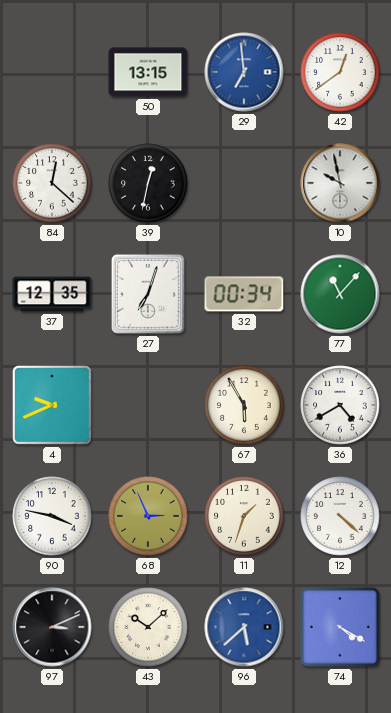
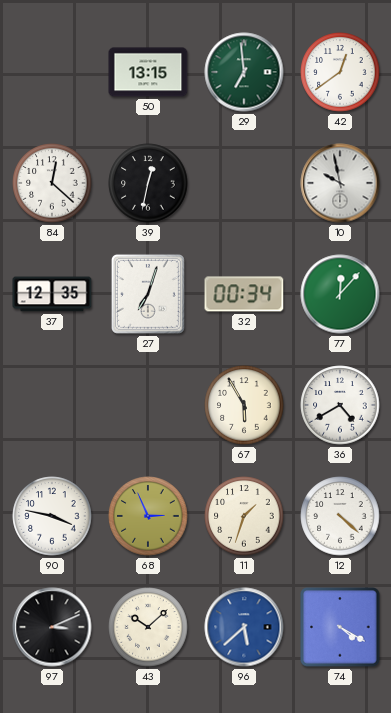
29 dial: blue -> green (244, 72)
77: 11:07 -> 12:07 (340, 294)
4: 9:41 -> none (52, 405)
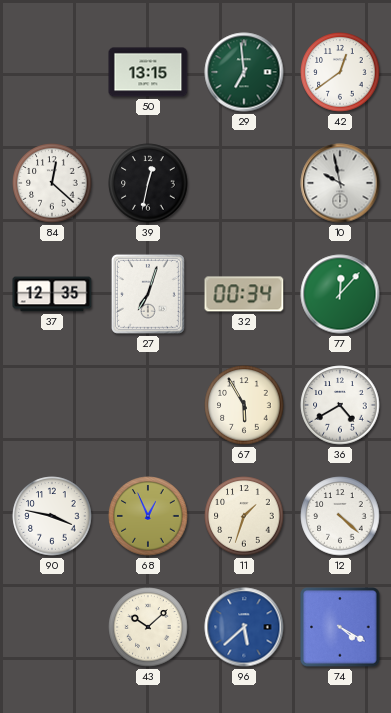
68: 2:56 -> 12:56 (148, 516)
97: 3:11 -> none (52, 627)
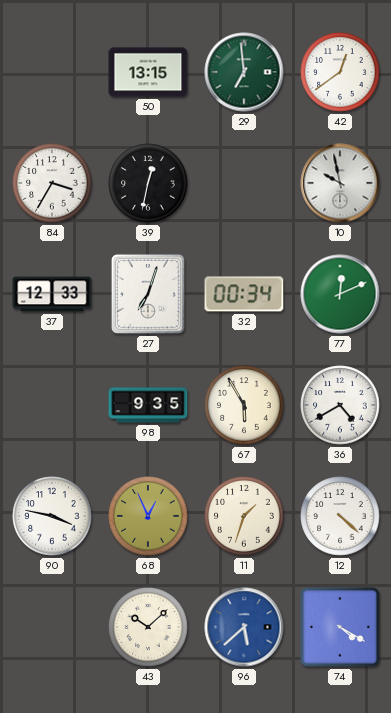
84: 12:22 -> 3:35 (52, 183)
37: 12:35 -> 12:33 (52, 294)
77: 12:07 -> 12:11 (340, 294)
98: none -> 9:35 (148, 405)
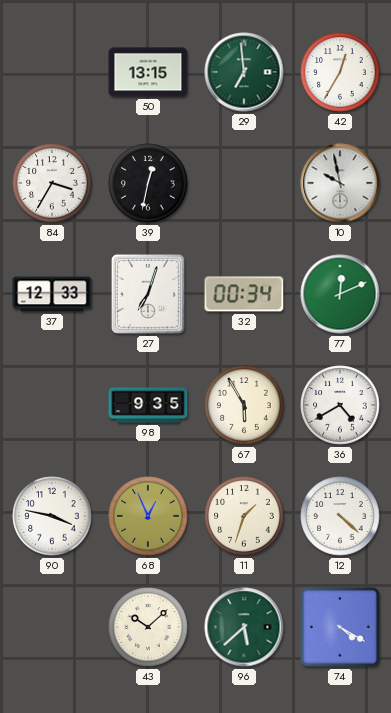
42: 12:39 -> 12:35 (340, 72)
96 dial: blue -> green (244, 627)
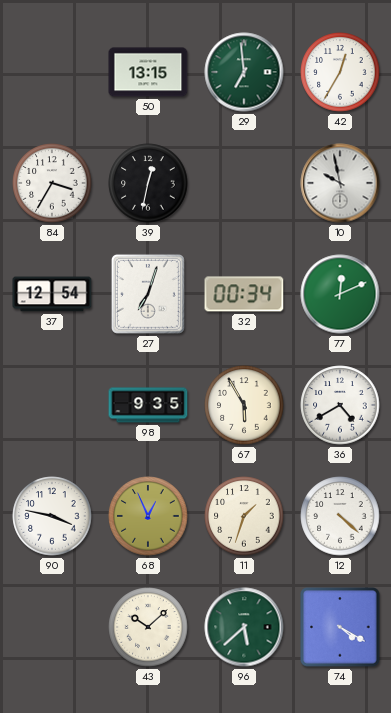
37: 12:33 -> 12:54 (52, 294)
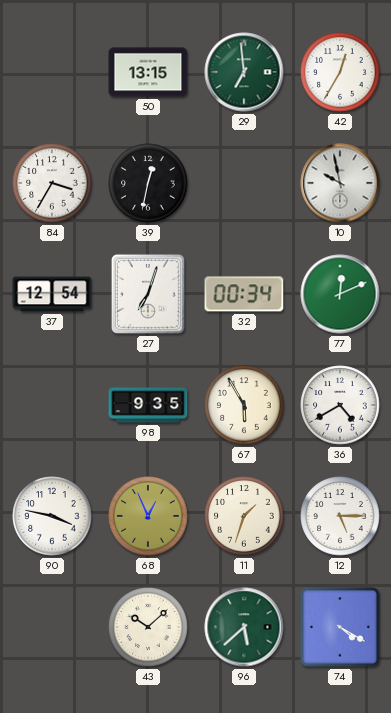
12: 4:22 -> 5:15 (340, 516)
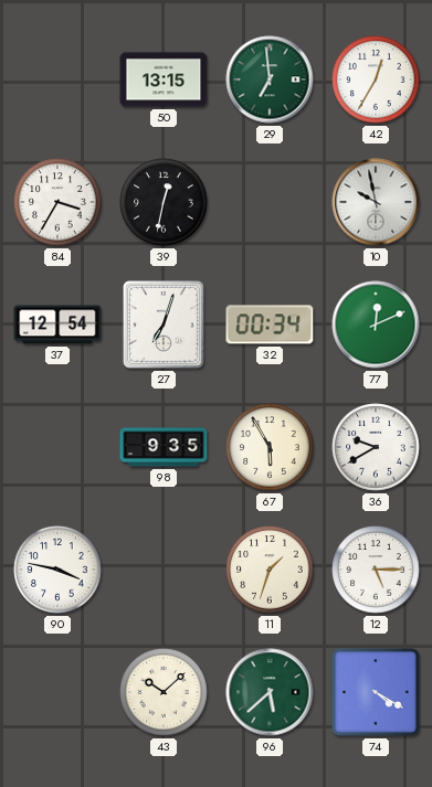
36: 4:40 -> 9:40 (376, 447)
68: 12:56 -> none (148, 516)
